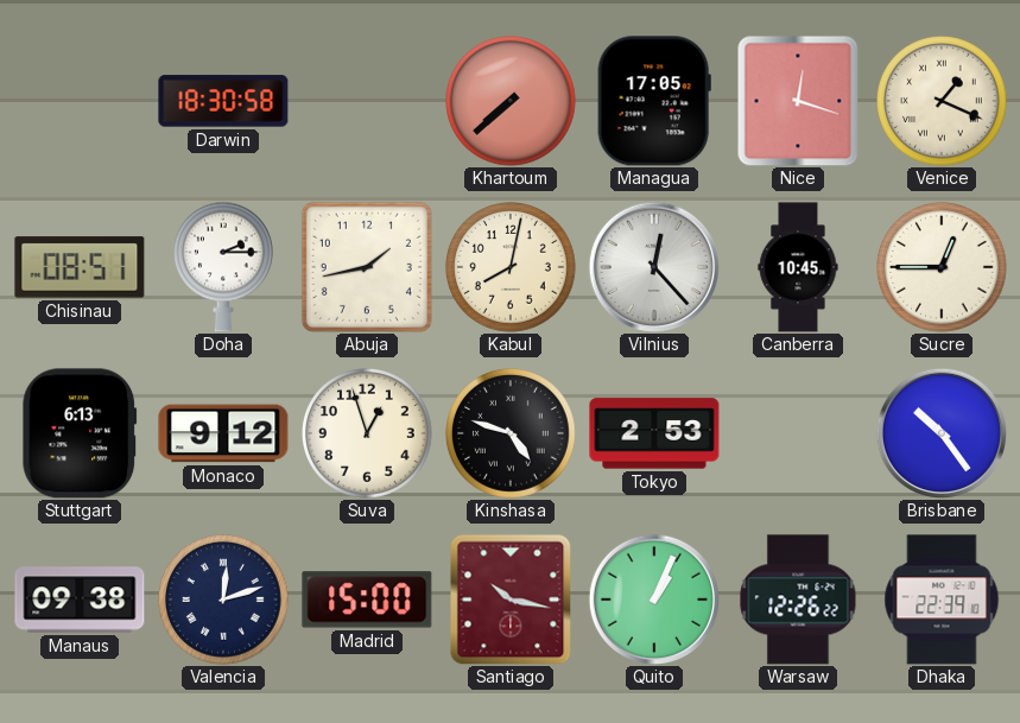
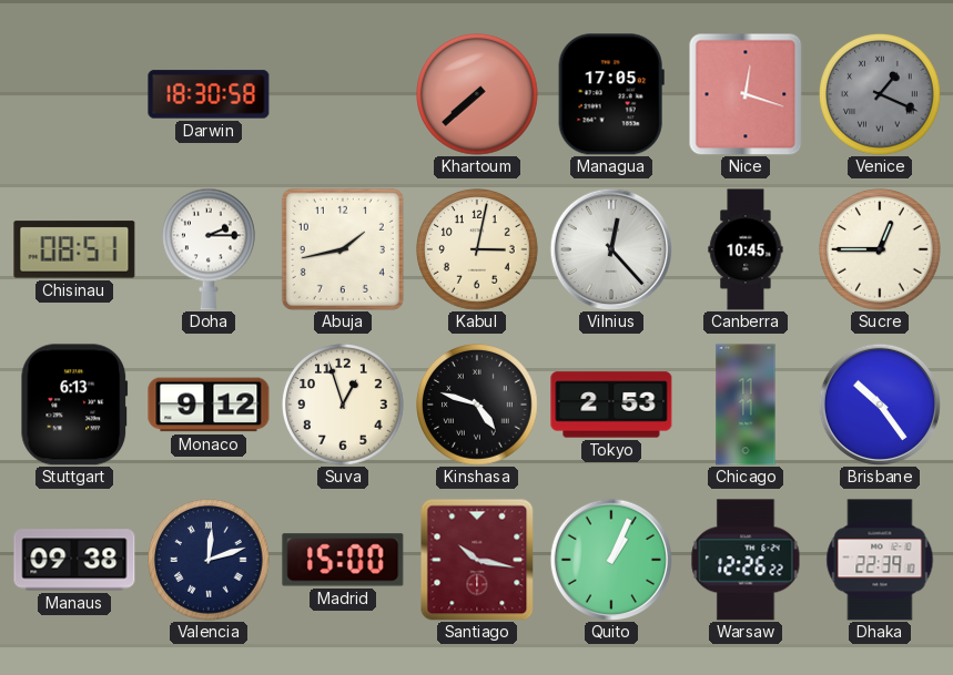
Venice dial: cream -> grey (881, 95)
Kabul: 8:02 -> 3:02 (478, 250)
Chicago: none -> 11:11 (746, 405)
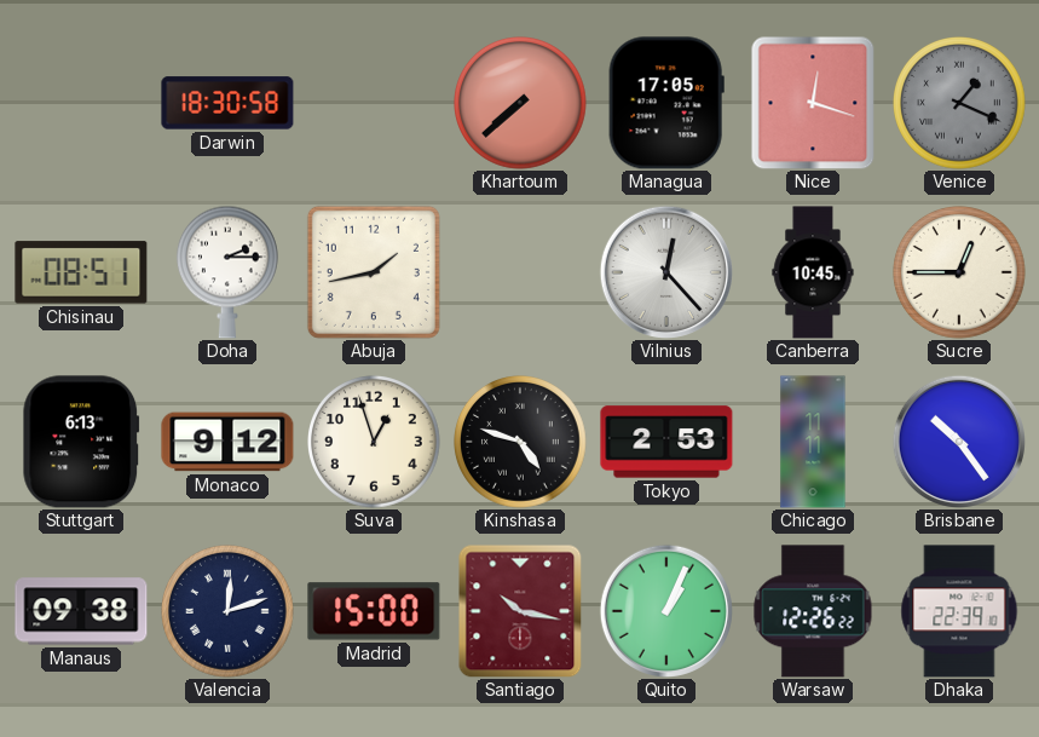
Kabul: 3:02 -> none (478, 250)
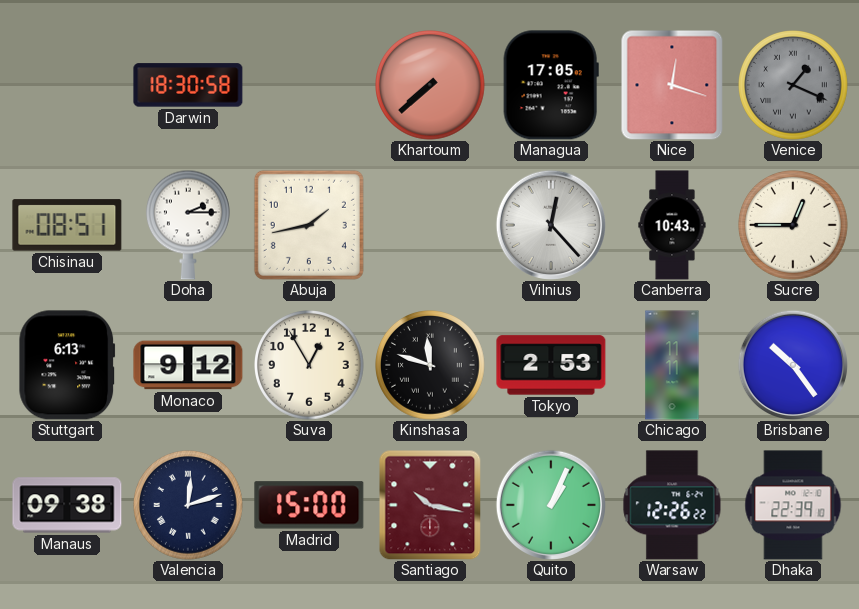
Canberra: 10:45 -> 10:43 (672, 225)
Suva: 12:57 -> 12:55 (310, 366)
Kinshasa: 4:48 -> 11:48 (431, 366)
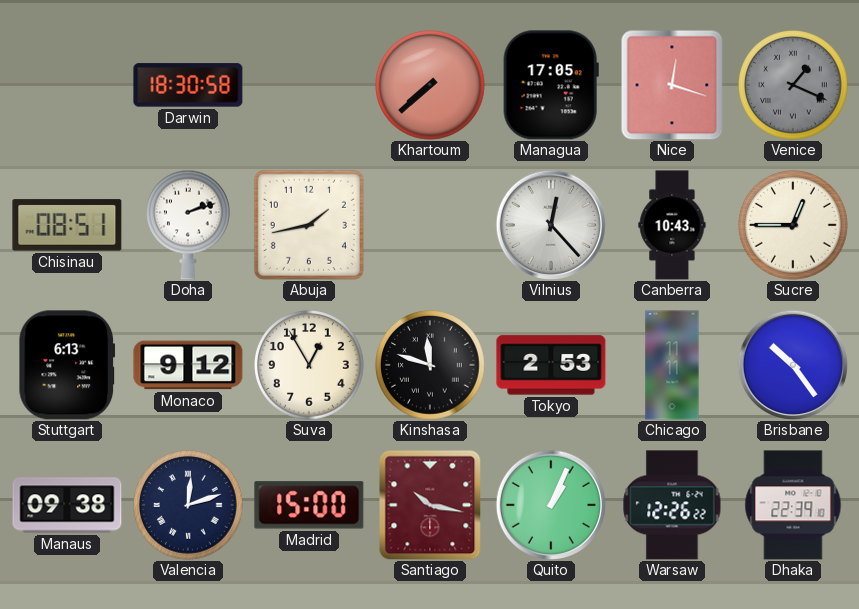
Doha: 2:15 -> 2:12 (188, 225)
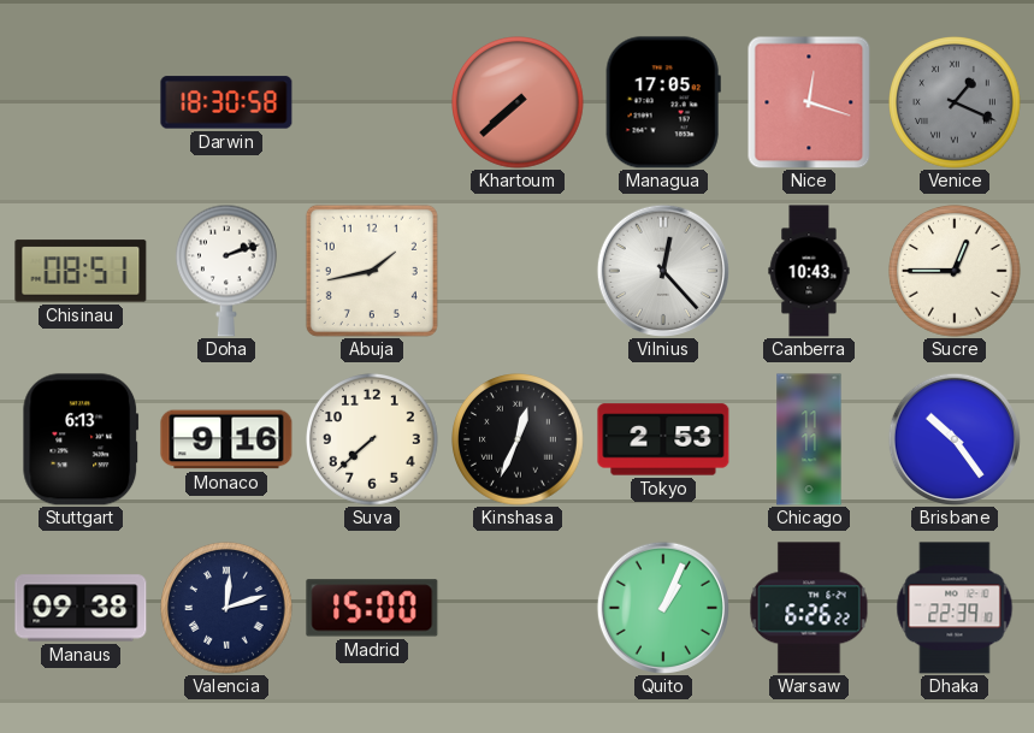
Monaco: 9:12 -> 9:16 (226, 439)
Suva: 12:55 -> 7:38 (373, 441)
Kinshasa: 11:48 -> 12:34 (519, 441)
Santiago: 10:17 -> none (430, 505)
Warsaw: 12:26 -> 6:26 (809, 608)
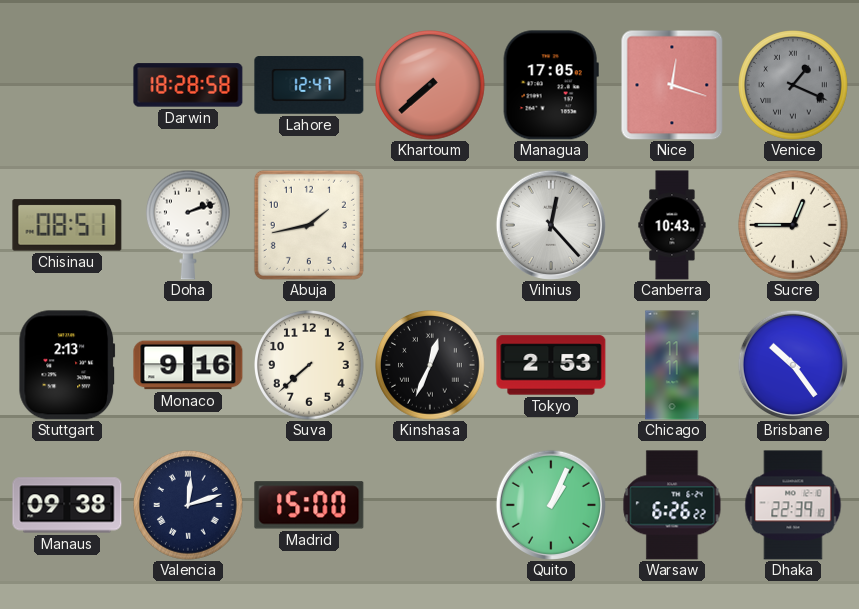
Darwin: 18:30 -> 18:28 (188, 85)
Lahore: none -> 12:47 (309, 86)
Stuttgart: 6:13 -> 2:13 (67, 365)
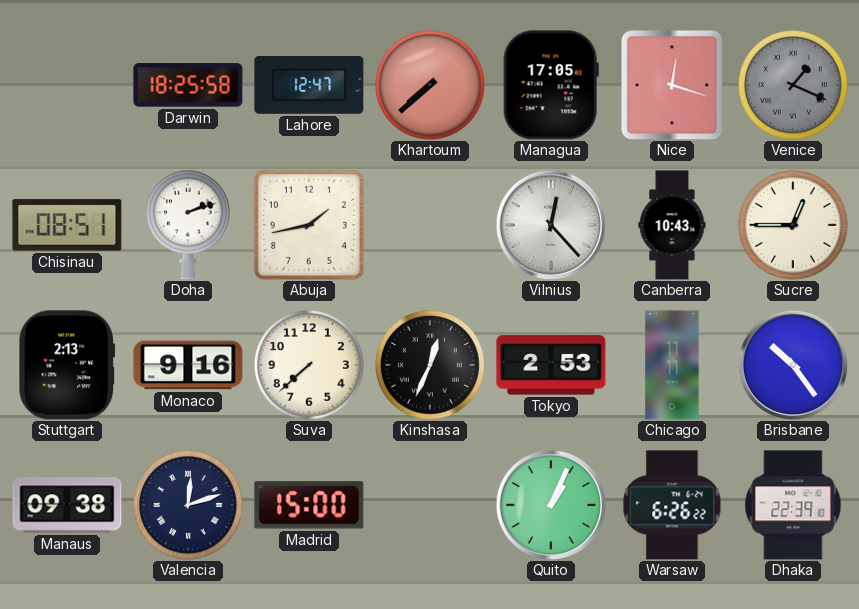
Darwin: 18:28 -> 18:25 (188, 85)
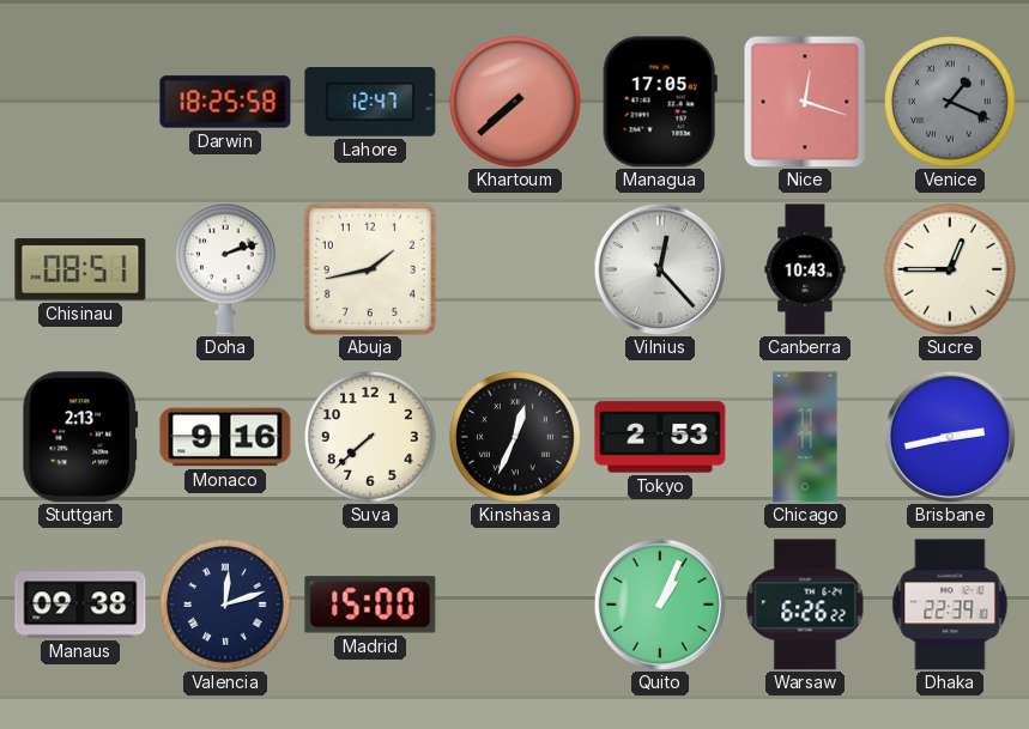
Brisbane: 10:24 -> 2:43 (950, 437)
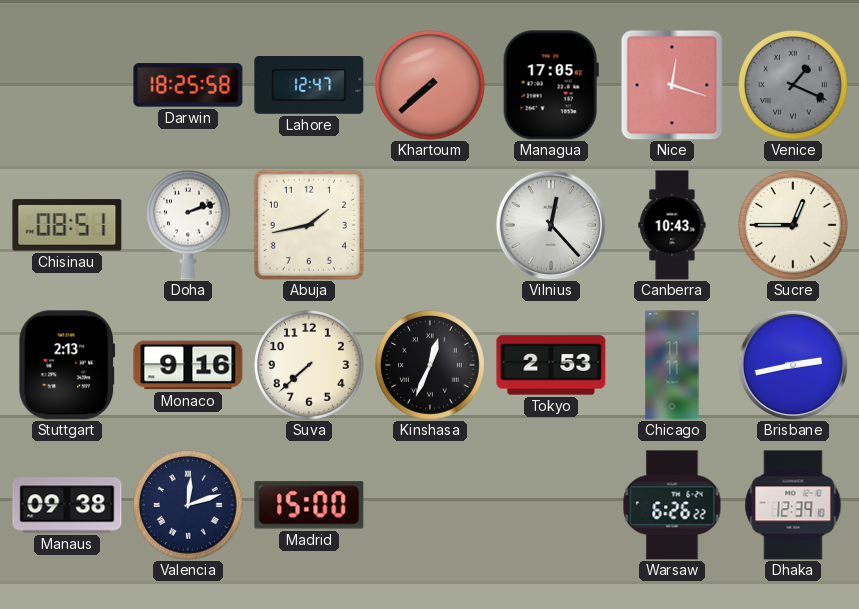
Quito: 1:04 -> none (660, 605)
Dhaka: 22:39 -> 12:39 (793, 505)
